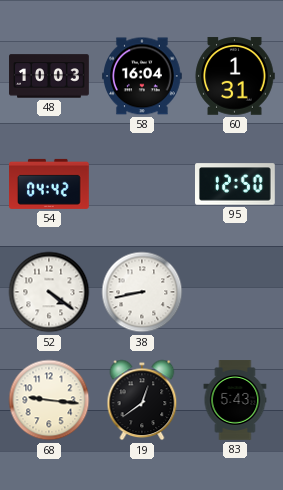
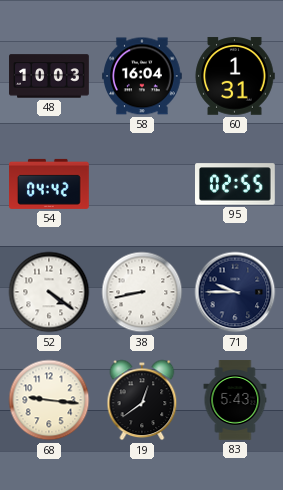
95: 12:50 -> 02:55 (236, 184)
71: none -> 9:45 (235, 292)
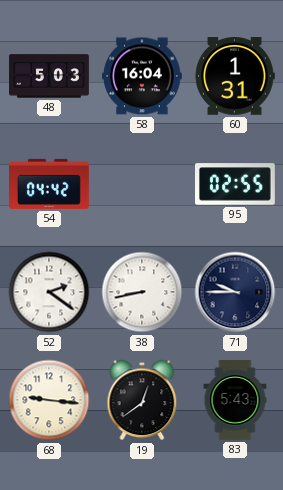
48: 10:03 -> 5:03 (49, 76)
52: 4:21 -> 2:21 (49, 292)
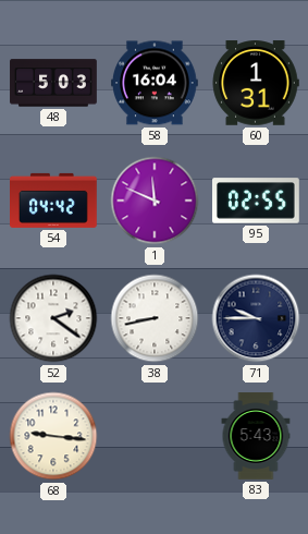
1: none -> 11:49 (155, 201)
19: 12:39 -> none (142, 400)
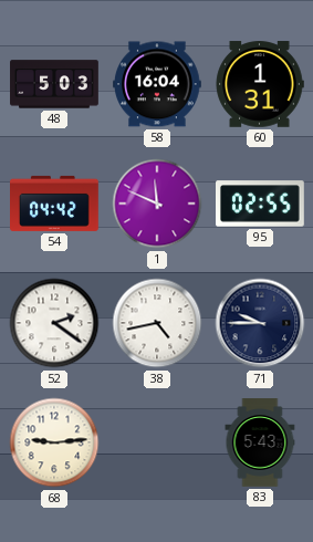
38: 8:43 -> 4:43 (157, 323)
68: 9:16 -> 9:14 (54, 442)
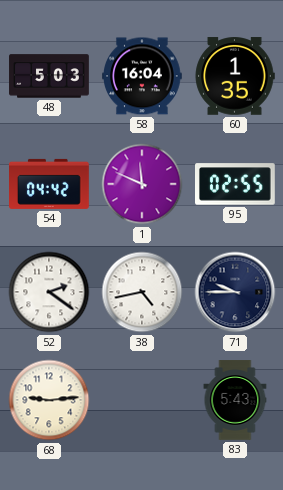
60: 1:31 -> 1:35 (235, 76)
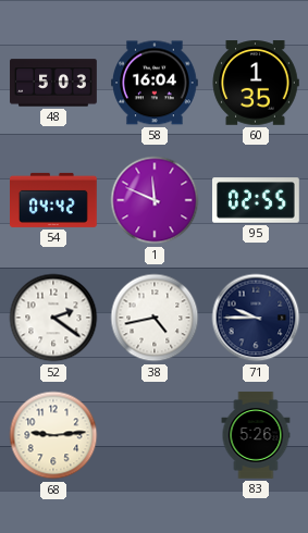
83: 5:43 -> 5:26 (256, 435)
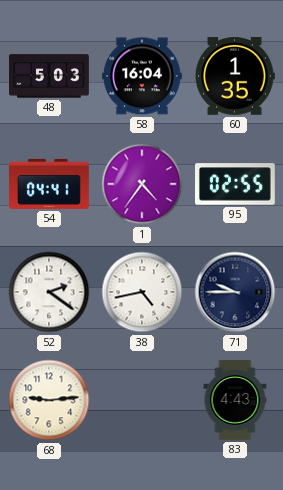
54: 04:42 -> 04:41 (50, 184)
1: 11:49 -> 4:36 (142, 184)
83: 5:26 -> 4:43 (235, 400)
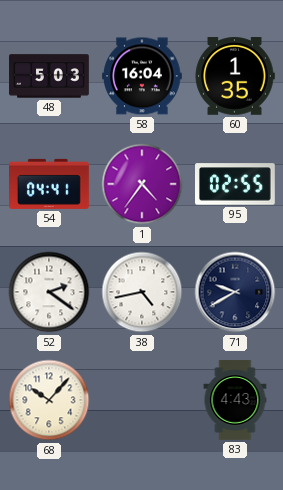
71: 9:45 -> 9:40 (235, 292)
68: 9:14 -> 10:07 (49, 400)
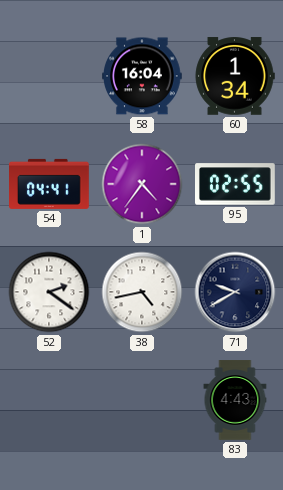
48: 5:03 -> none (49, 76)
60: 1:35 -> 1:34 (235, 76)
68: 10:07 -> none (49, 400)
